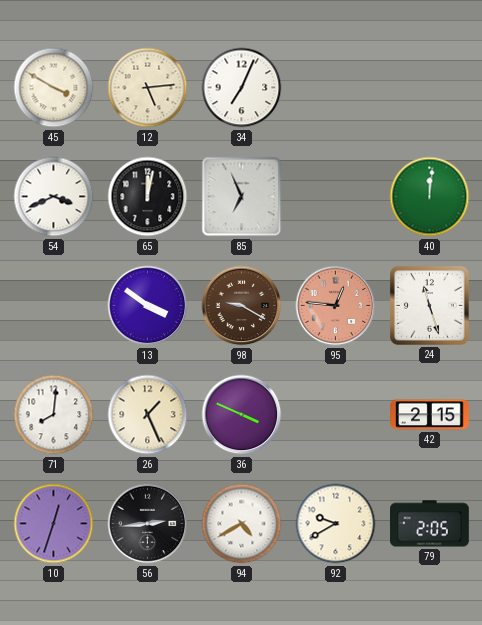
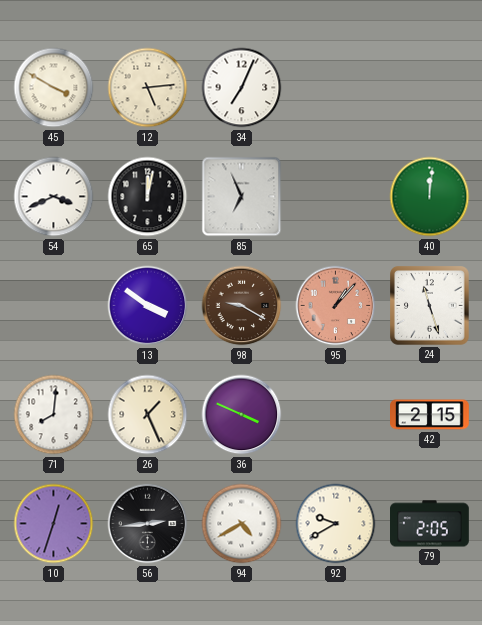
95: 12:46 -> 1:07 (336, 306)
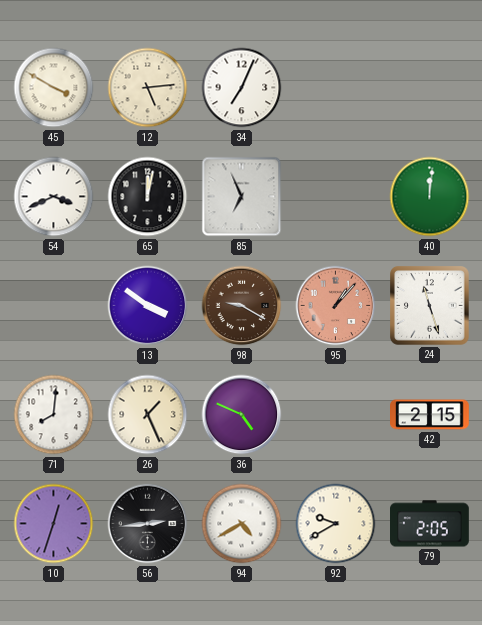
36: 3:49 -> 4:49 (242, 415)
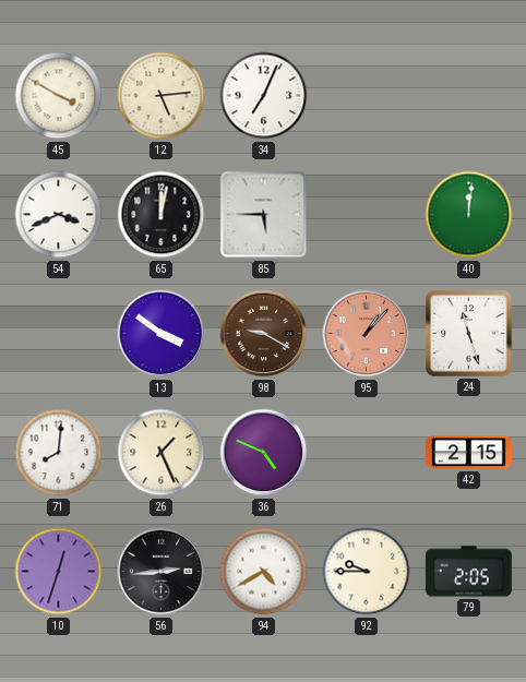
85: 6:56 -> 5:45 (264, 215)
92: 9:40 -> 9:45 (367, 572)
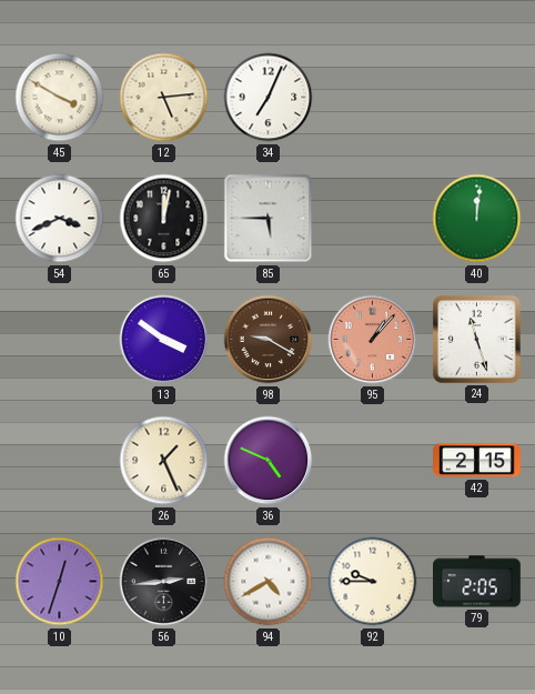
71: 8:01 -> none (59, 453)
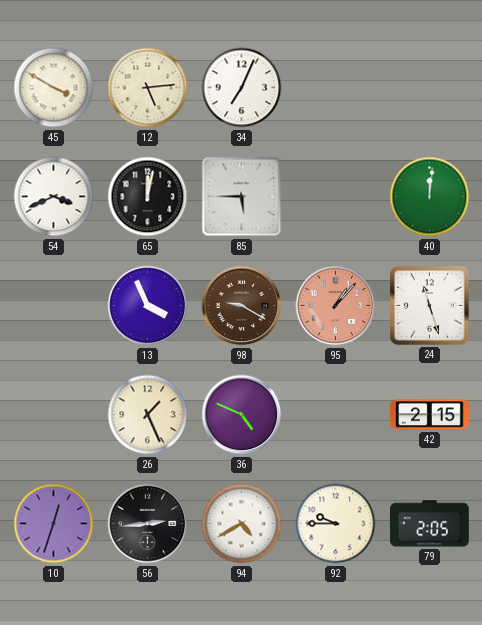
13: 3:51 -> 3:56 (148, 306)
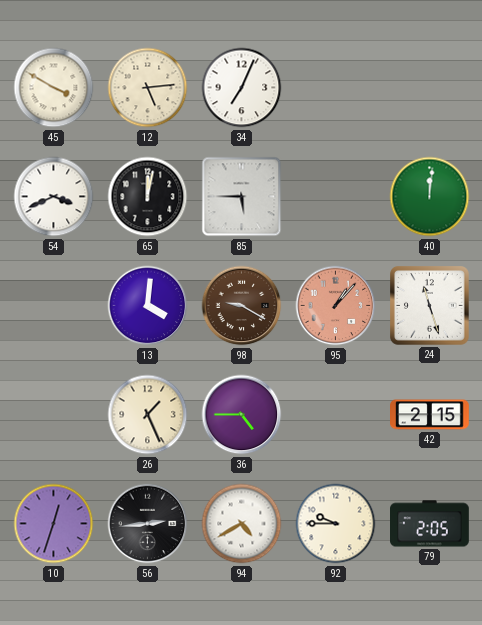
13: 3:56 -> 4:01 (148, 306)
36: 4:49 -> 4:45 (242, 415)
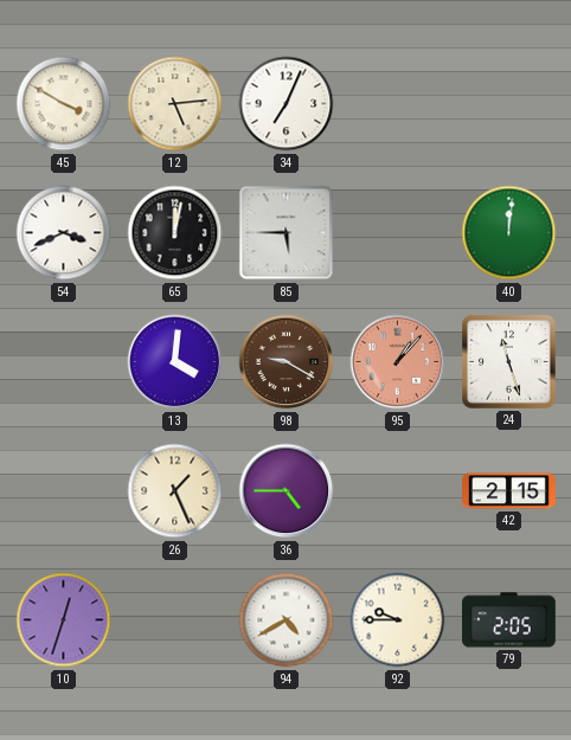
56: 2:44 -> none (148, 524)
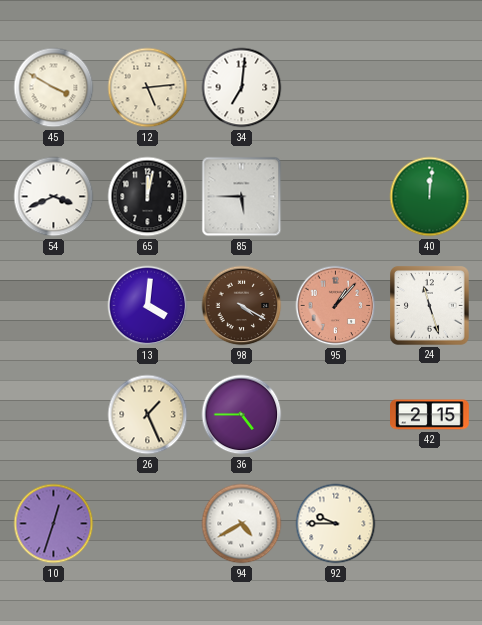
34: 7:04 -> 7:01 (242, 88)
98: 9:20 -> 4:20 (242, 306)
79: 2:05 -> none (509, 620)
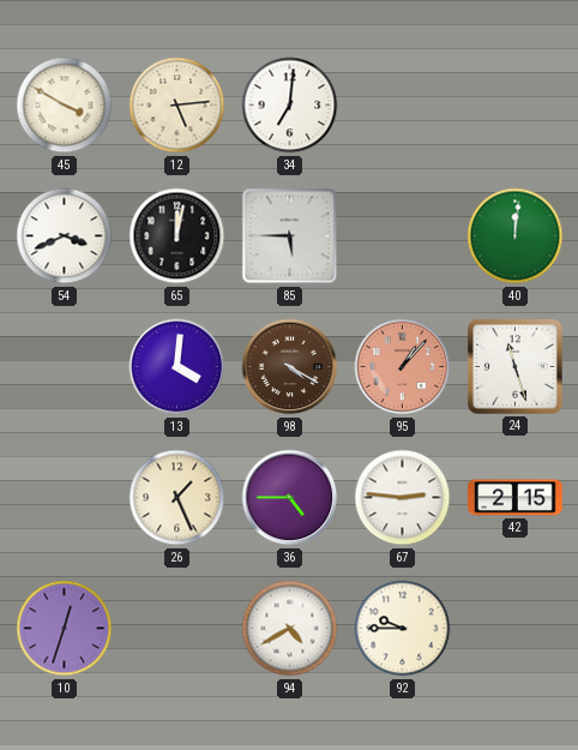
67: none -> 2:46 (403, 498)
